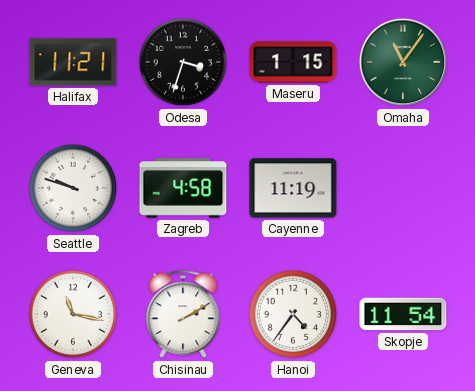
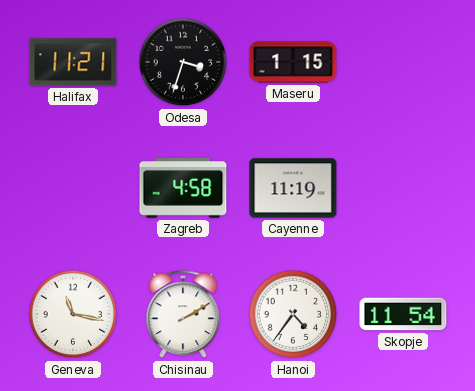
Omaha: 11:06 -> none (403, 62)
Seattle: 9:48 -> none (73, 188)
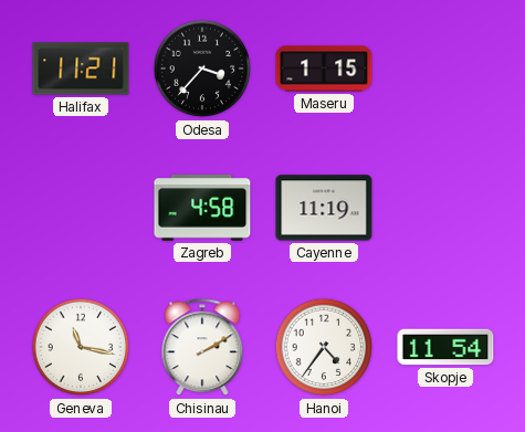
Odesa: 3:33 -> 3:37 (202, 69)
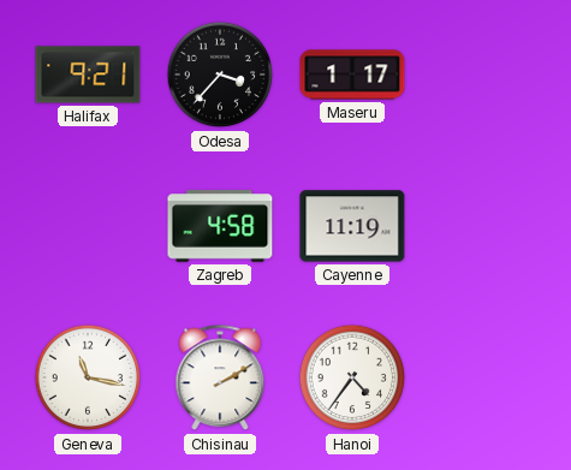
Halifax: 11:21 -> 9:21 (88, 75)
Maseru: 1:15 -> 1:17 (352, 75)
Skopje: 11:54 -> none (445, 347)
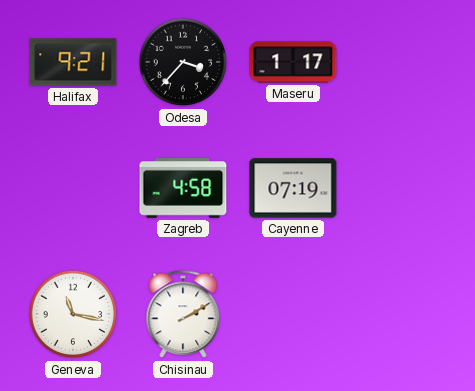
Cayenne: 11:19 -> 07:19 (293, 188)
Hanoi: 4:36 -> none (352, 377)
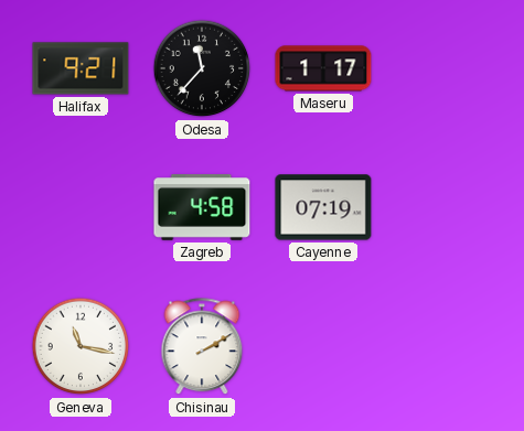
Odesa: 3:37 -> 11:37 (202, 68)
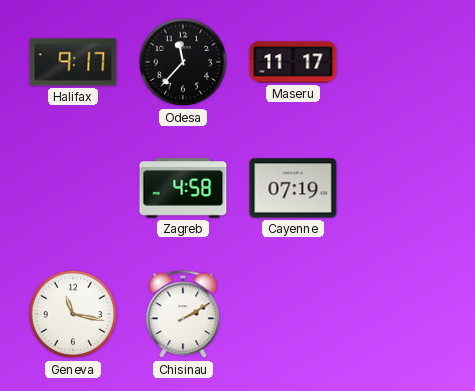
Halifax: 9:21 -> 9:17 (73, 62)
Maseru: 1:17 -> 11:17 (293, 62)
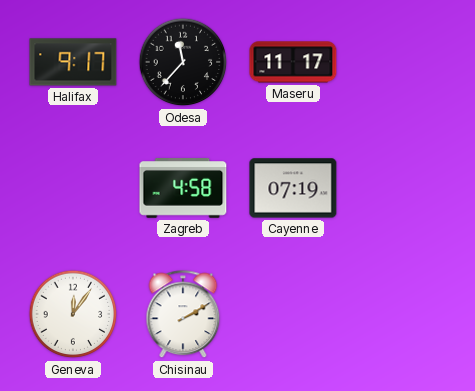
Geneva: 11:17 -> 12:06 (73, 314)
